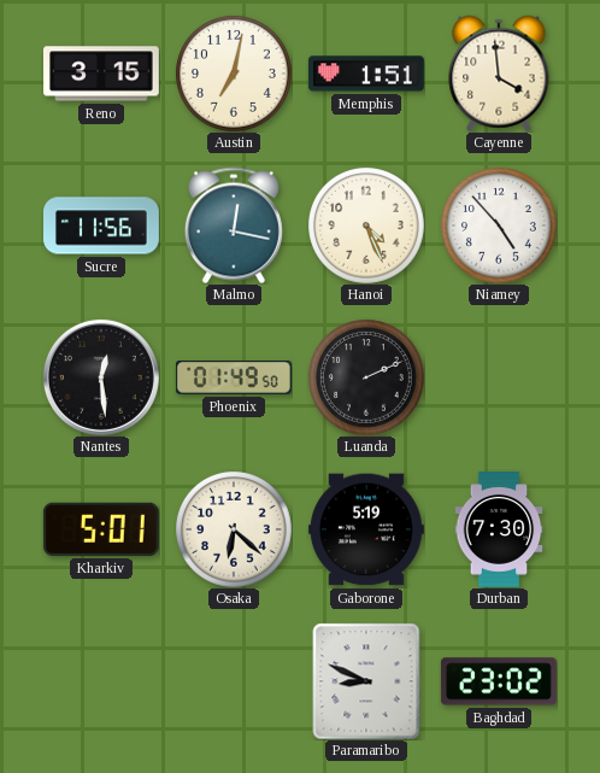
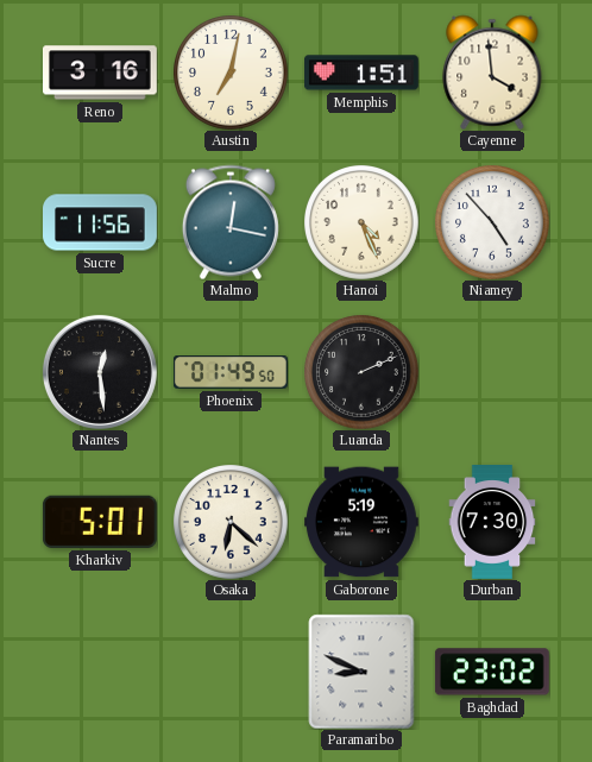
Reno: 3:15 -> 3:16 (101, 73)
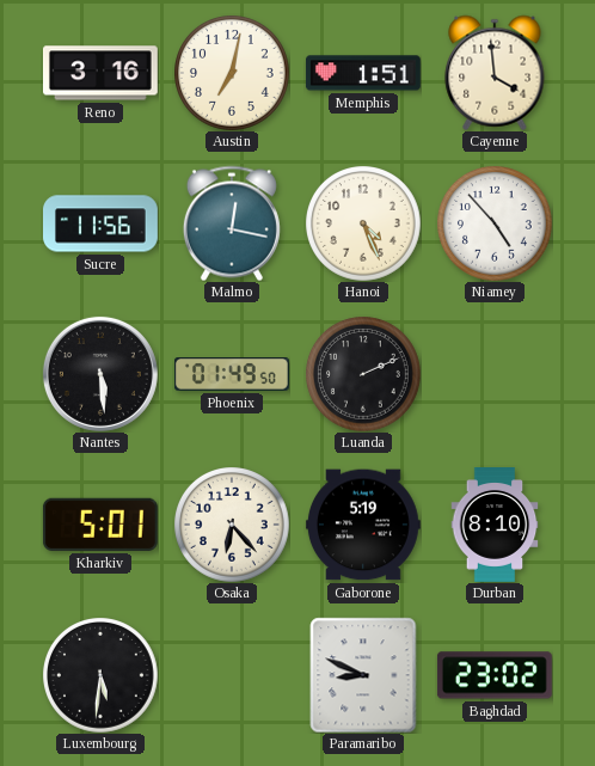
Nantes: 12:29 -> 5:29 (100, 374)
Osaka: 6:22 -> 6:23 (232, 525)
Durban: 7:30 -> 8:10 (495, 526)
Luxembourg: none -> 5:31 (100, 675)
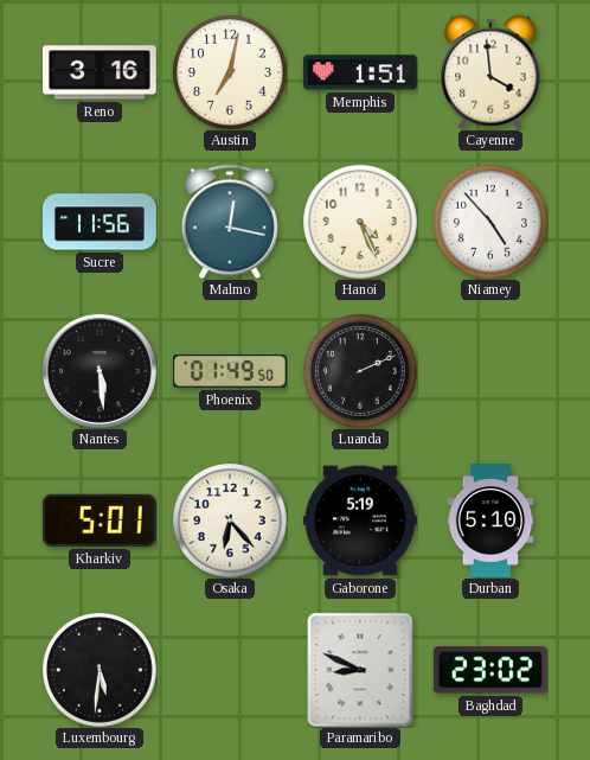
Durban: 8:10 -> 5:10 (490, 522)
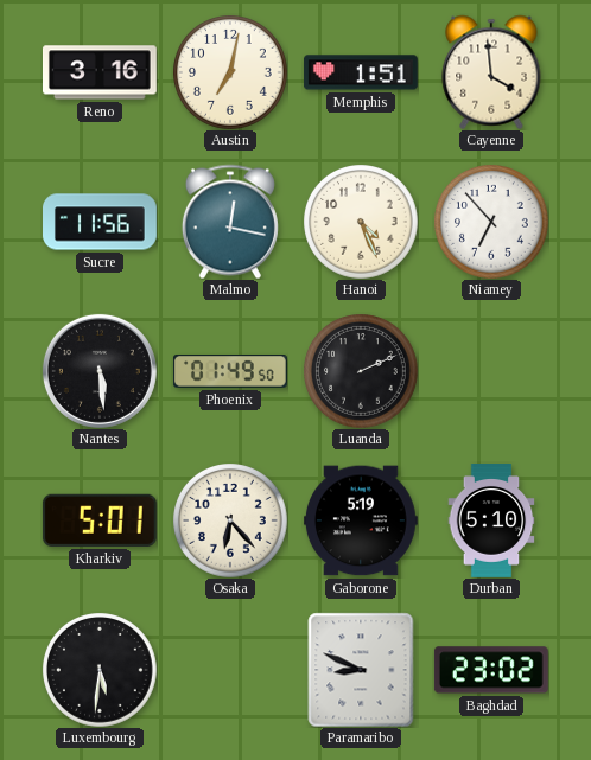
Niamey: 4:53 -> 6:53 (491, 222)
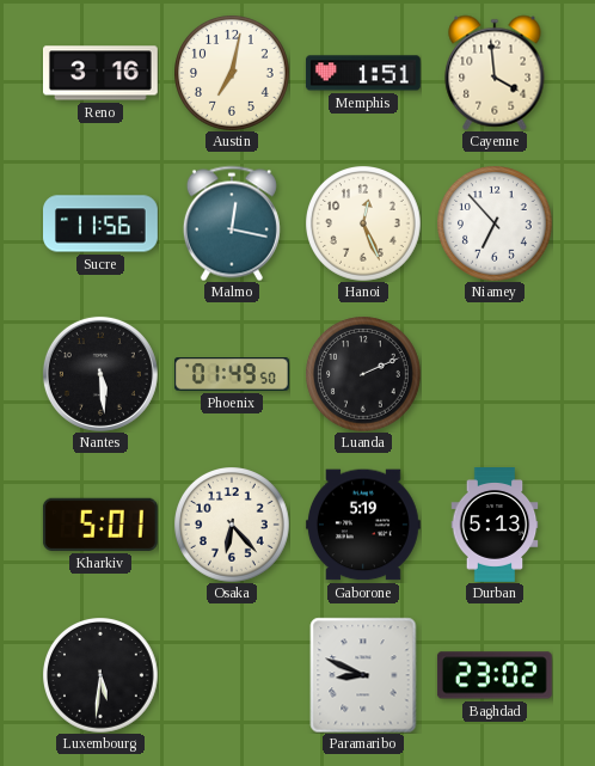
Hanoi: 4:26 -> 12:26 (363, 223)
Durban: 5:10 -> 5:13 (495, 526)
